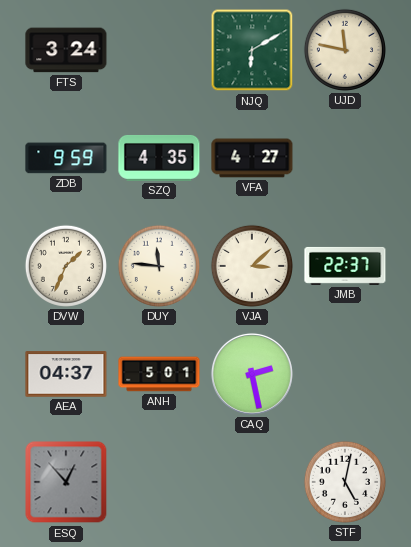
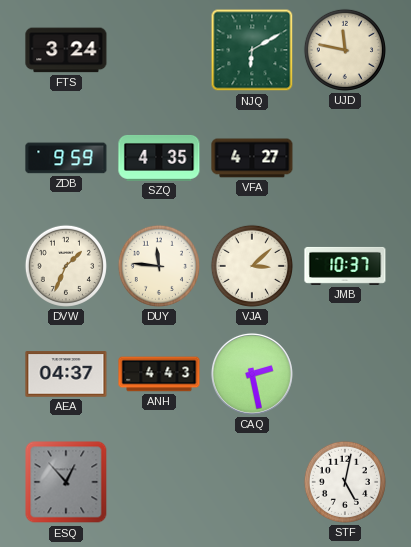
JMB: 22:37 -> 10:37 (345, 266)
ANH: 5:01 -> 4:43 (159, 374)
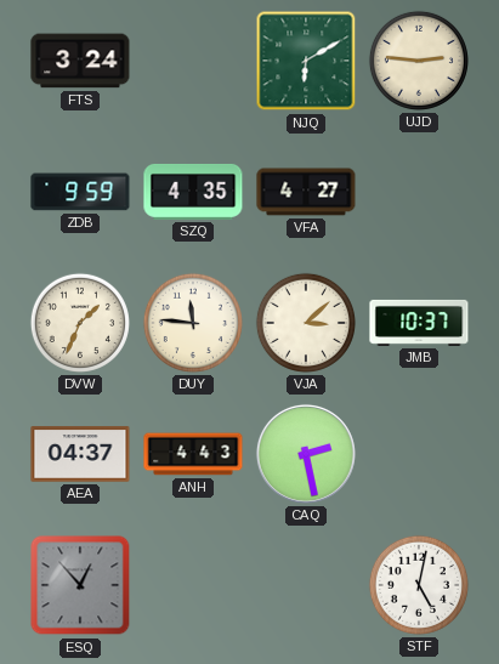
UJD: 11:47 -> 2:46 (419, 61)
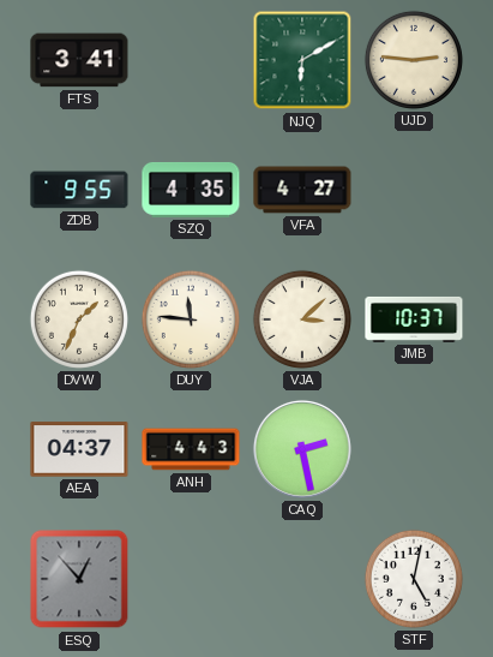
FTS: 3:24 -> 3:41 (79, 60)
ZDB: 9:59 -> 9:55 (79, 190)
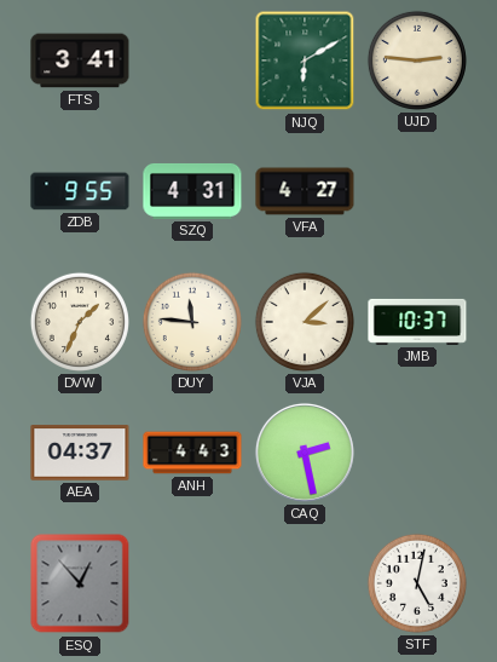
SZQ: 4:35 -> 4:31 (192, 191)
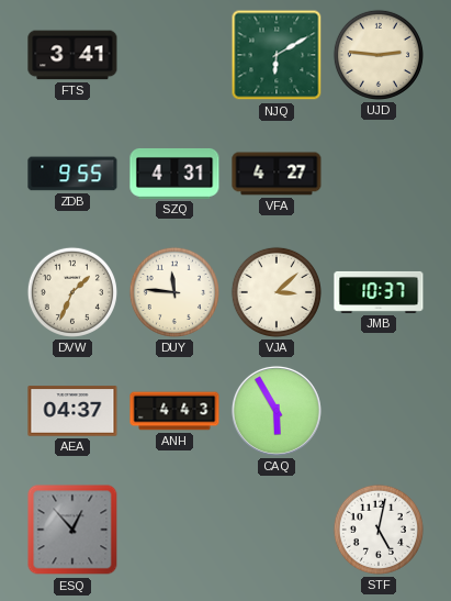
CAQ: 2:28 -> 5:55 (277, 411)
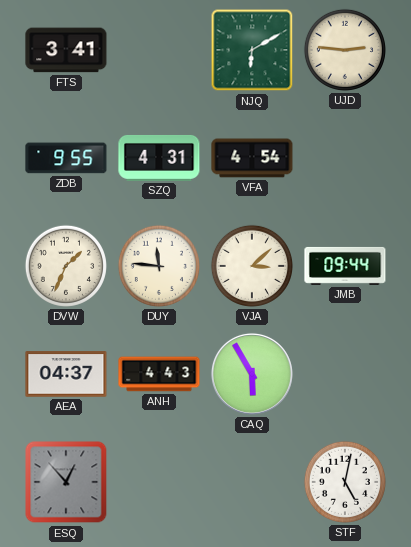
VFA: 4:27 -> 4:54 (252, 158)
JMB: 10:37 -> 09:44 (345, 266)
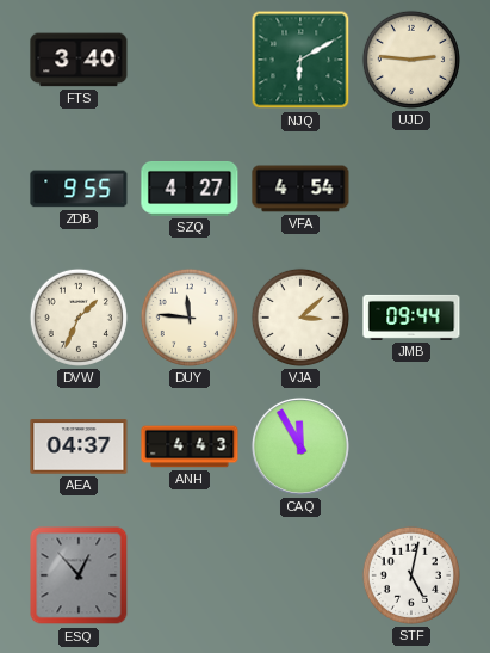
FTS: 3:41 -> 3:40 (79, 60)
SZQ: 4:31 -> 4:27 (190, 189)
CAQ: 5:55 -> 11:55 (300, 446)
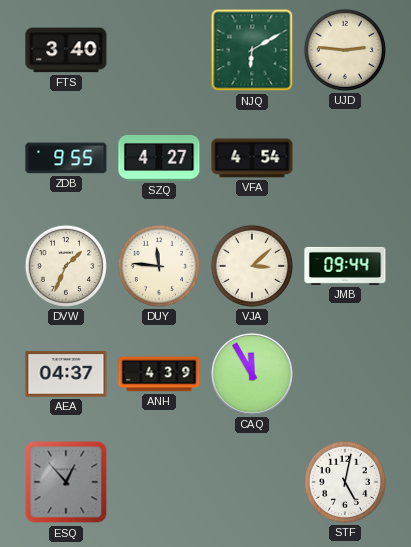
ANH: 4:43 -> 4:39 (159, 374)
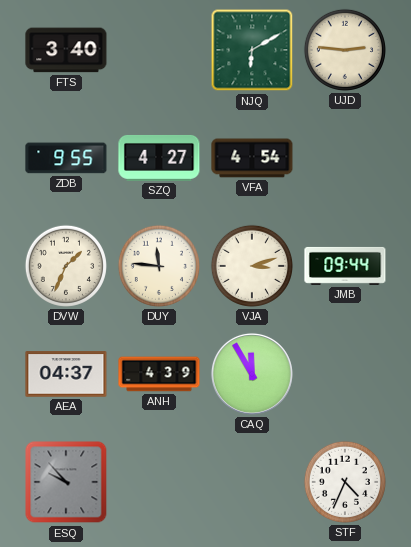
VJA: 3:08 -> 3:12 (252, 266)
ESQ: 12:53 -> 9:53 (66, 482)
STF: 5:02 -> 4:34 (345, 482)
